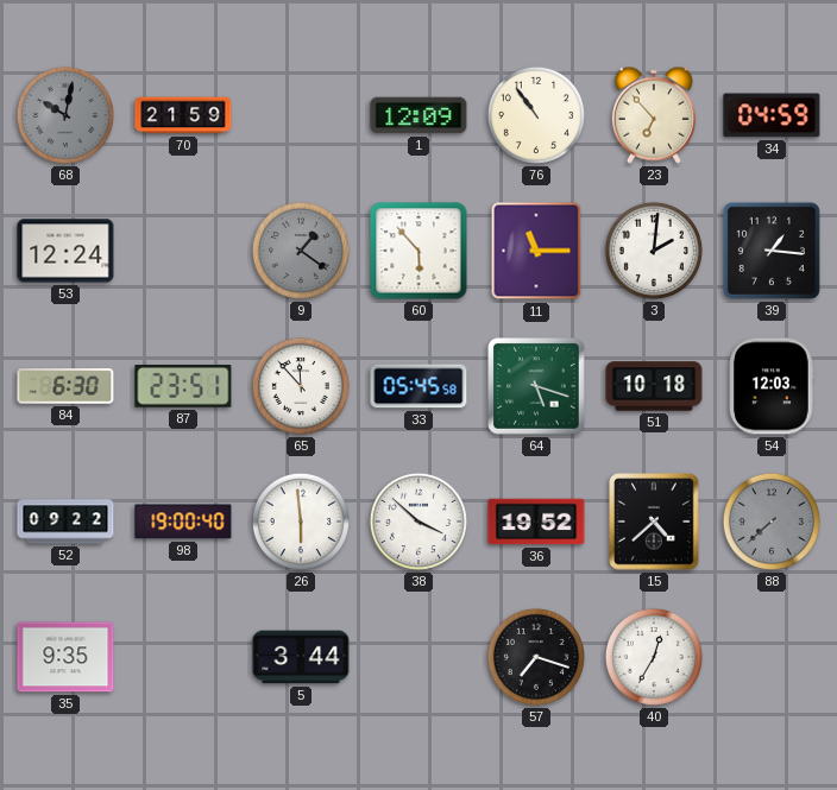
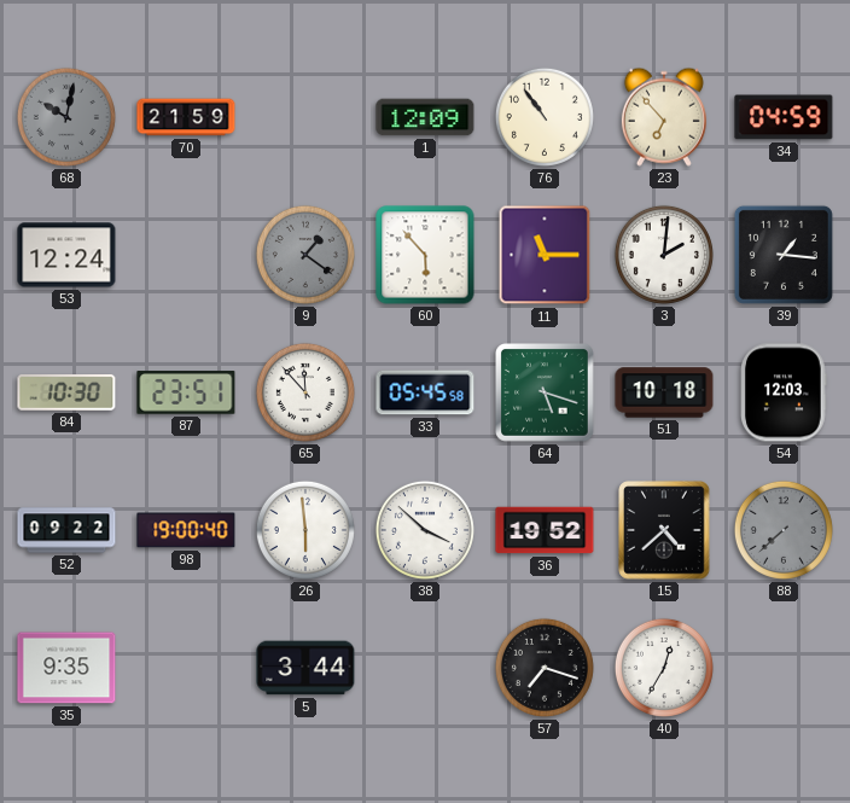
84: 6:30 -> 10:30 (66, 394)
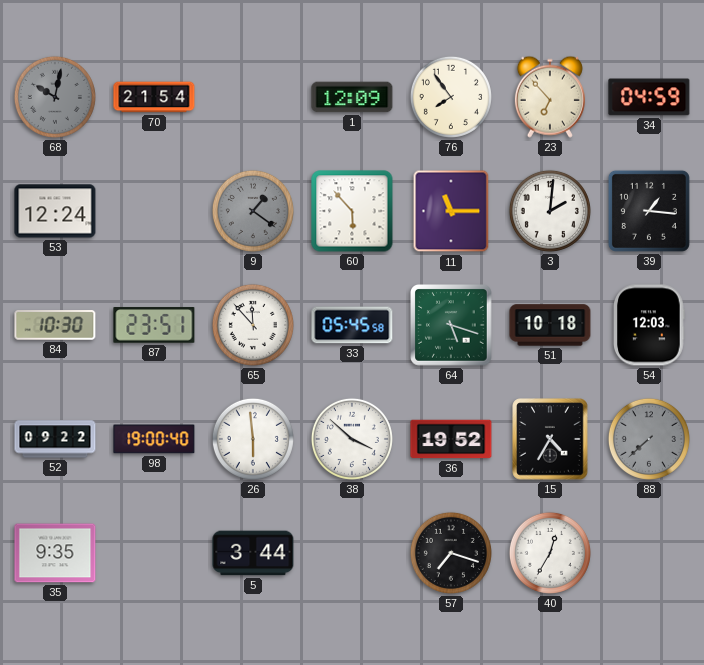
70: 21:59 -> 21:54 (154, 97)
76: 10:54 -> 7:54 (451, 97)
15: 4:38 -> 4:35 (550, 439)
